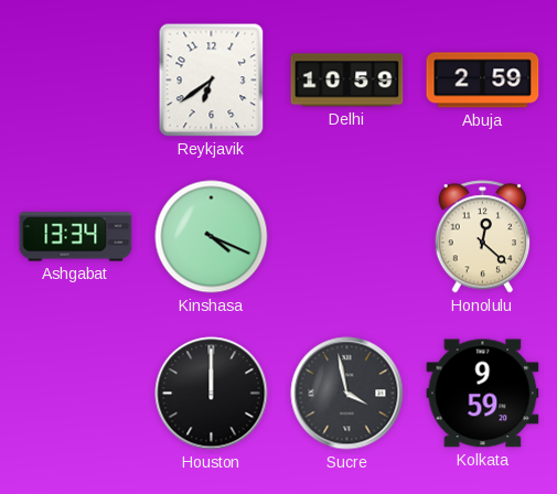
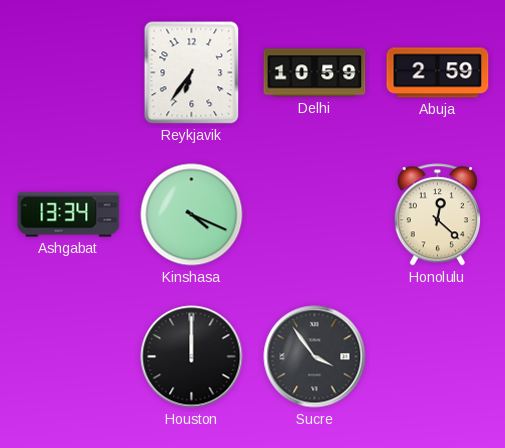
Reykjavik: 6:39 -> 6:36 (192, 73)
Sucre: 3:58 -> 3:54 (315, 357)
Kolkata: 9:59 -> none (483, 394)
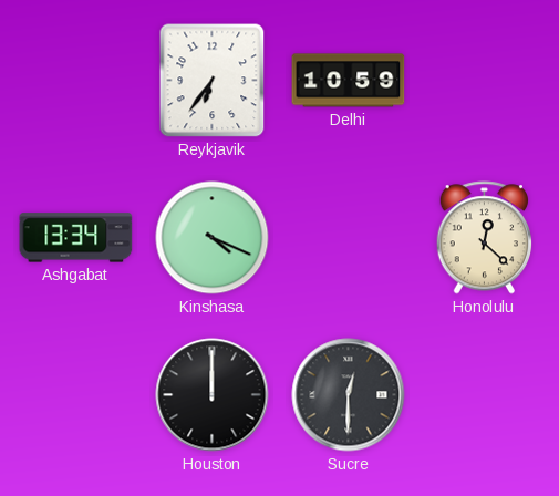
Abuja: 2:59 -> none (438, 73)
Sucre: 3:54 -> 12:30 (349, 395)
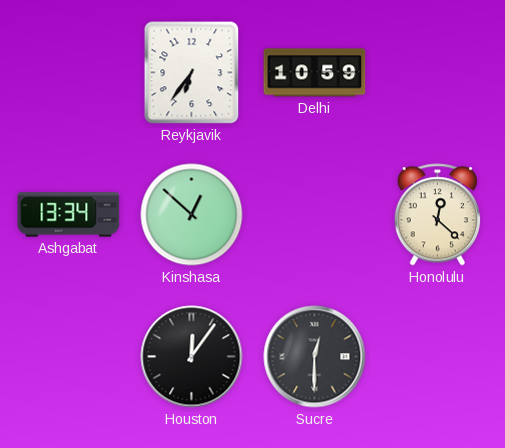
Kinshasa: 4:19 -> 12:52 (192, 215)
Houston: 12:00 -> 12:06 (192, 357)
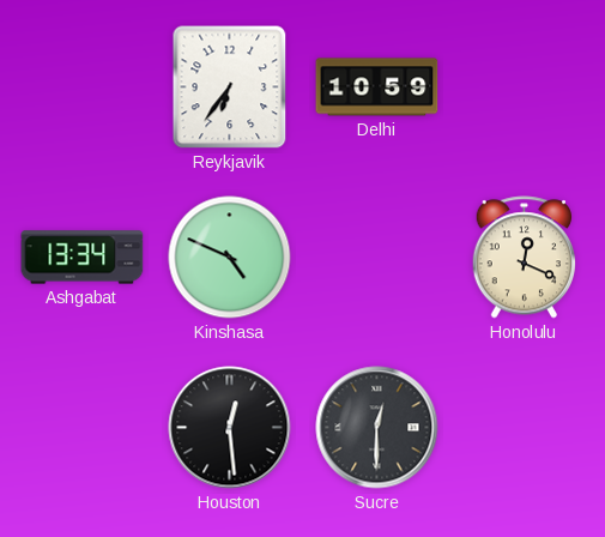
Kinshasa: 12:52 -> 4:49 (230, 258)
Honolulu: 12:22 -> 12:19 (524, 258)
Houston: 12:06 -> 12:29 (230, 428)
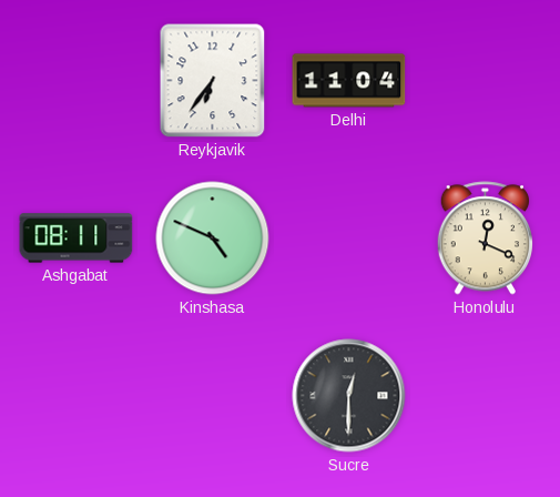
Delhi: 10:59 -> 11:04 (349, 81)
Ashgabat: 13:34 -> 08:11 (77, 239)
Houston: 12:29 -> none (230, 428)
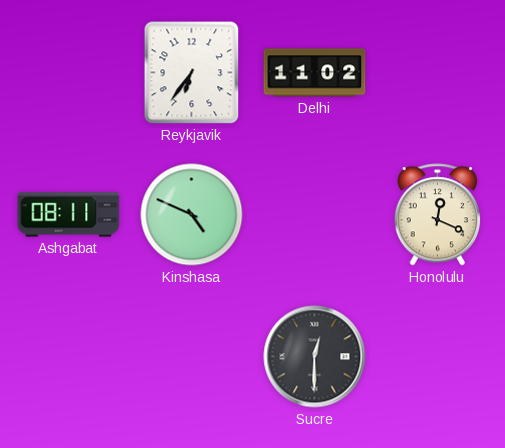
Delhi: 11:04 -> 11:02 (315, 73)
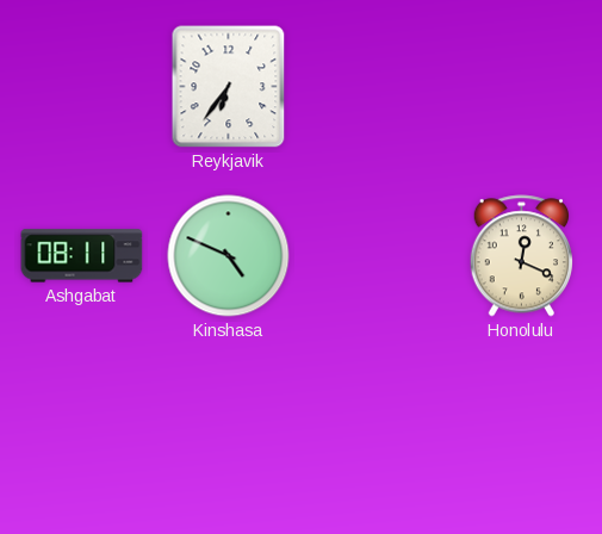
Delhi: 11:02 -> none (315, 73)
Sucre: 12:30 -> none (315, 357)
